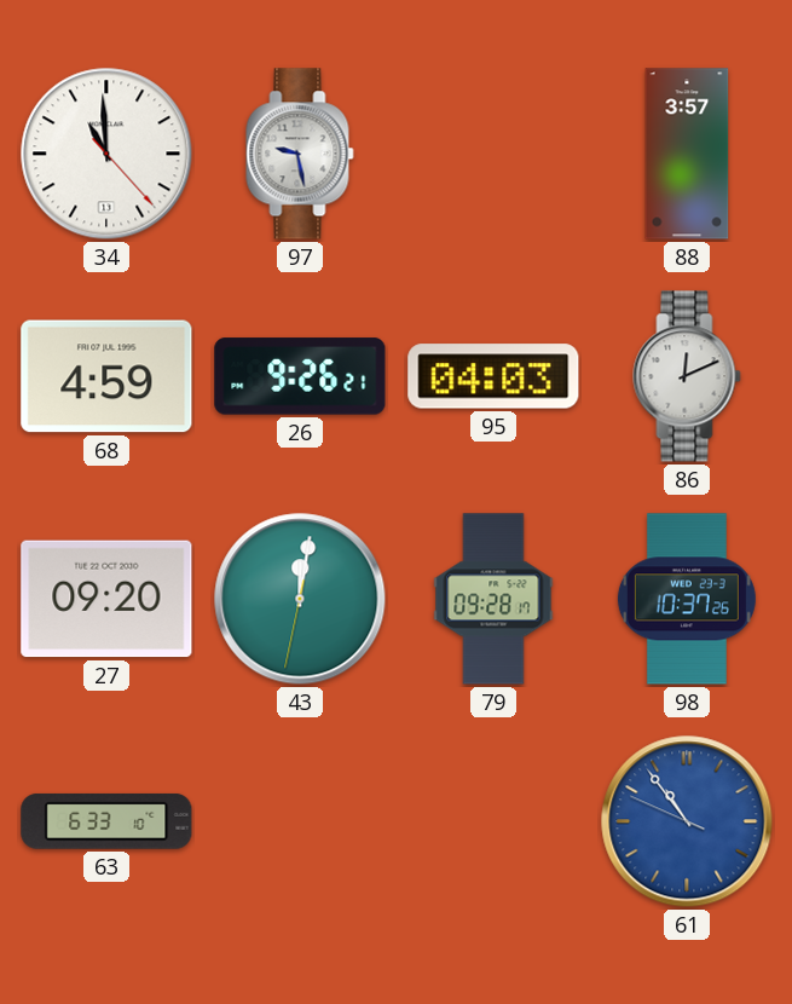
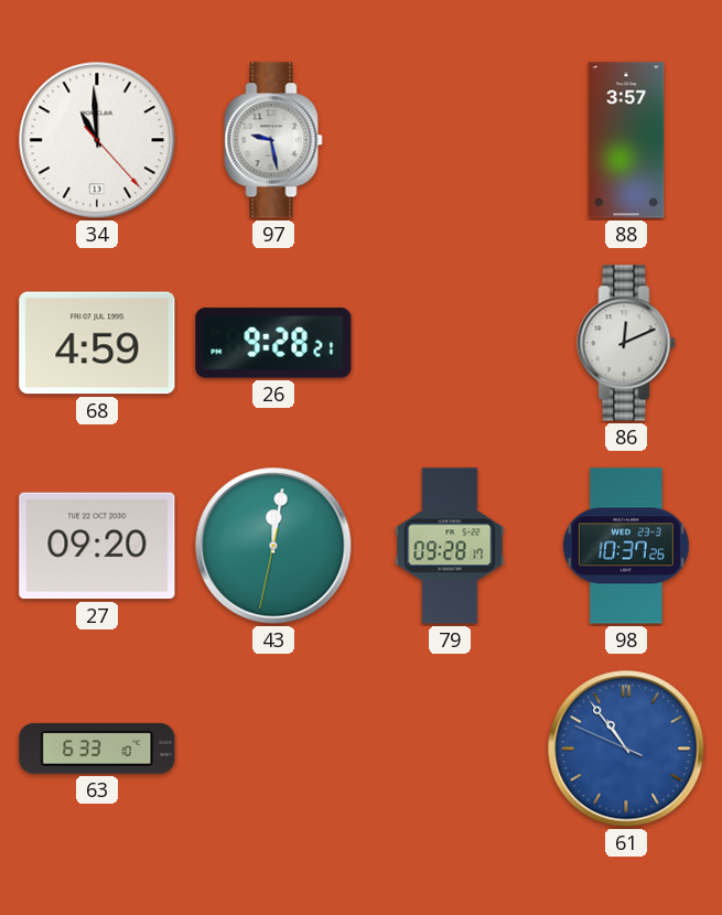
26: 9:26 -> 9:28 (273, 343)
95: 04:03 -> none (493, 376)
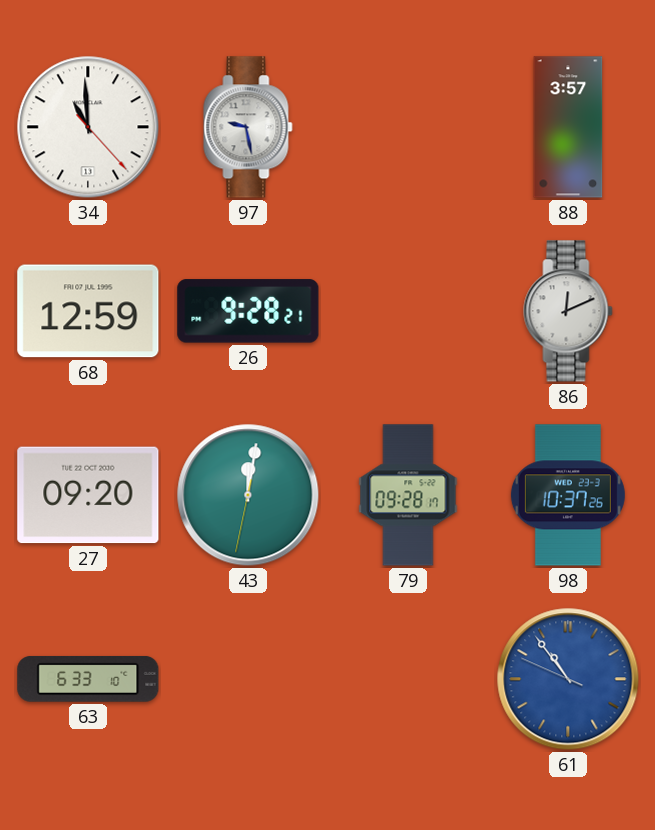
68: 4:59 -> 12:59 (88, 311)
